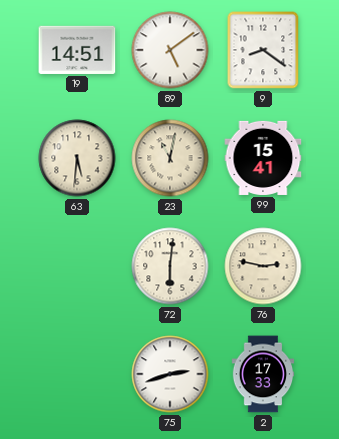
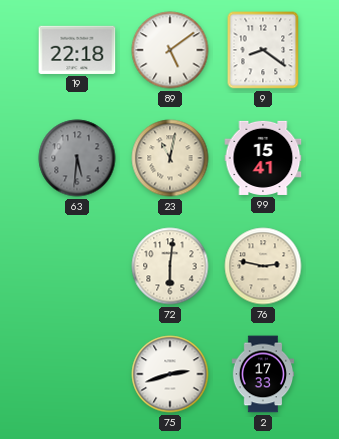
19: 14:51 -> 22:18 (77, 50)
63 dial: cream -> grey (77, 158)
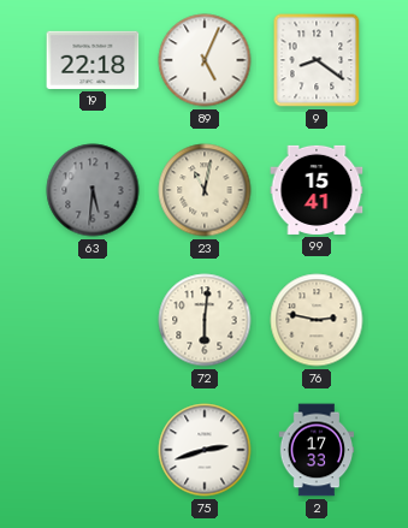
89: 5:09 -> 5:04 (205, 60)
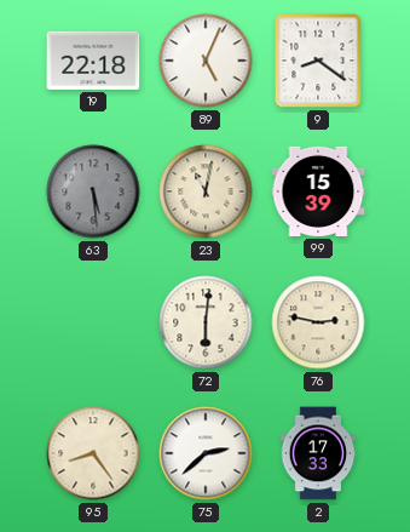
63: 5:31 -> 5:29 (93, 191)
99: 15:41 -> 15:39 (318, 191)
95: none -> 8:24 (93, 453)
75: 2:42 -> 2:38 (206, 453)
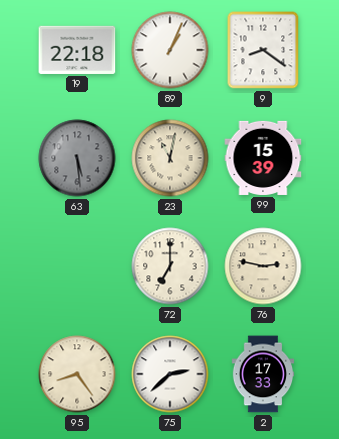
89: 5:04 -> 1:04 (170, 50)
72: 6:01 -> 7:00 (170, 266)
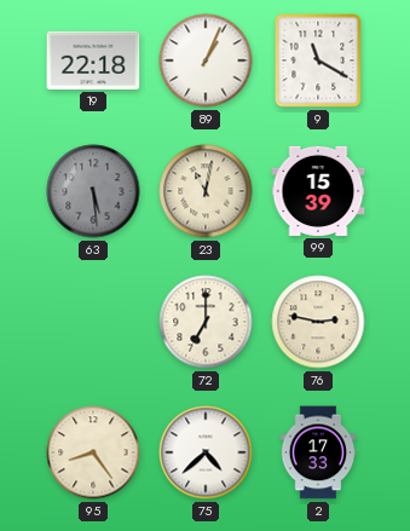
9: 8:21 -> 11:20 (318, 60)
75: 2:38 -> 4:38 (206, 452)
